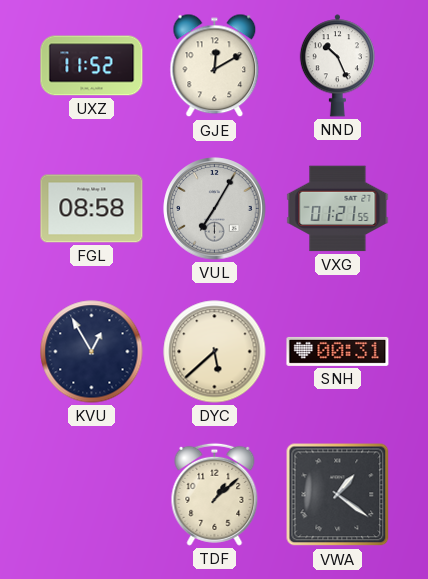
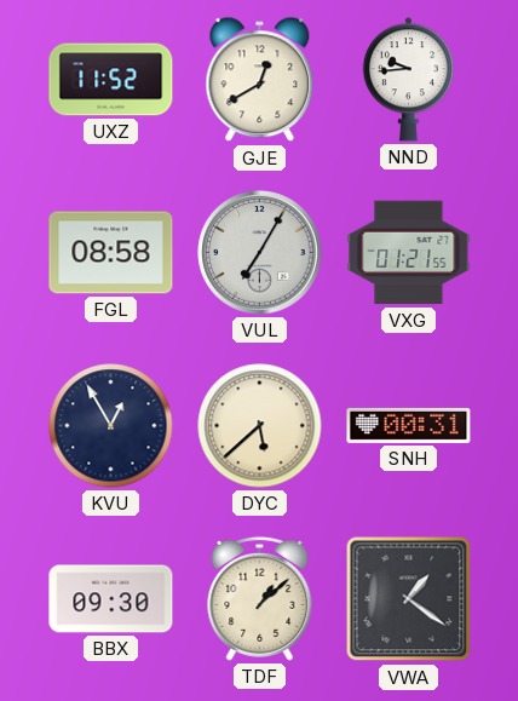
GJE: 12:10 -> 12:40 (260, 80)
NND: 10:26 -> 9:44 (408, 80)
BBX: none -> 09:30 (111, 599)
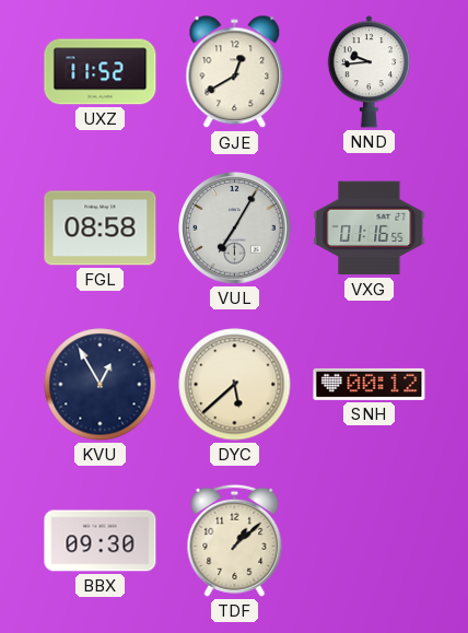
VXG: 01:21 -> 01:16 (370, 228)
SNH: 00:31 -> 00:12 (370, 384)
VWA: 1:21 -> none (409, 599)
